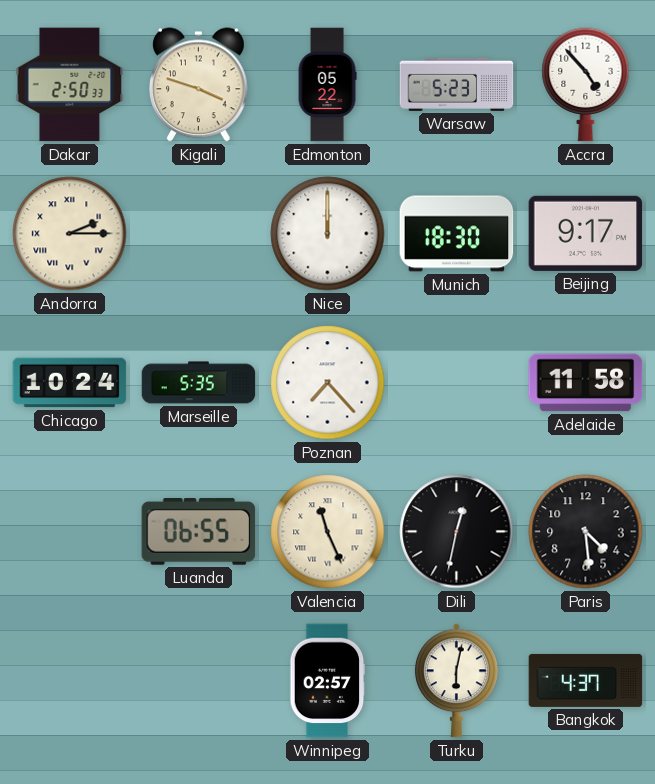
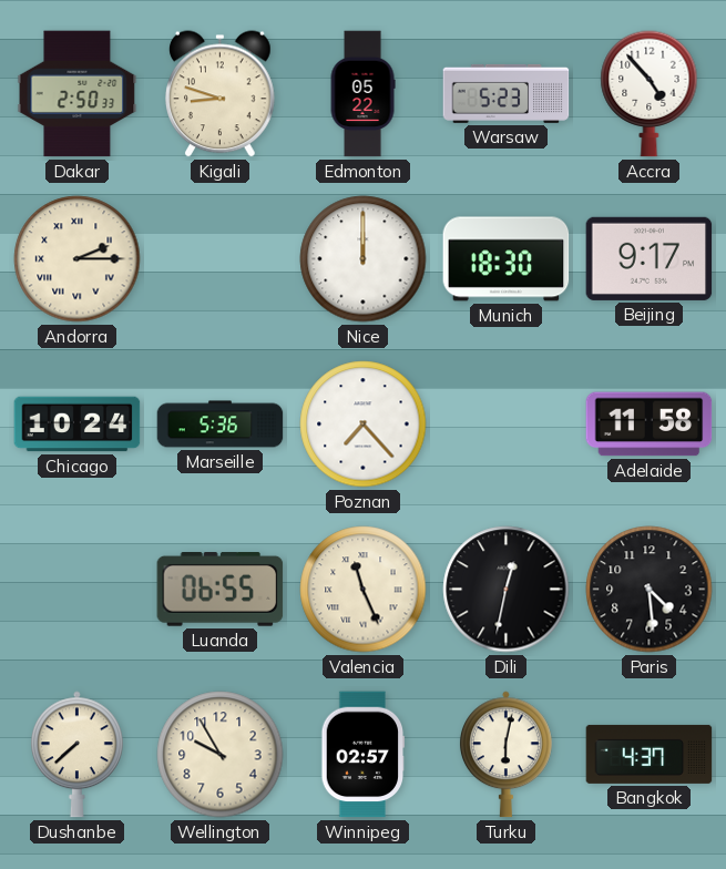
Kigali: 3:48 -> 8:48 (221, 94)
Marseille: 5:35 -> 5:36 (221, 425)
Dushanbe: none -> 7:38 (76, 755)
Wellington: none -> 9:55 (221, 755)
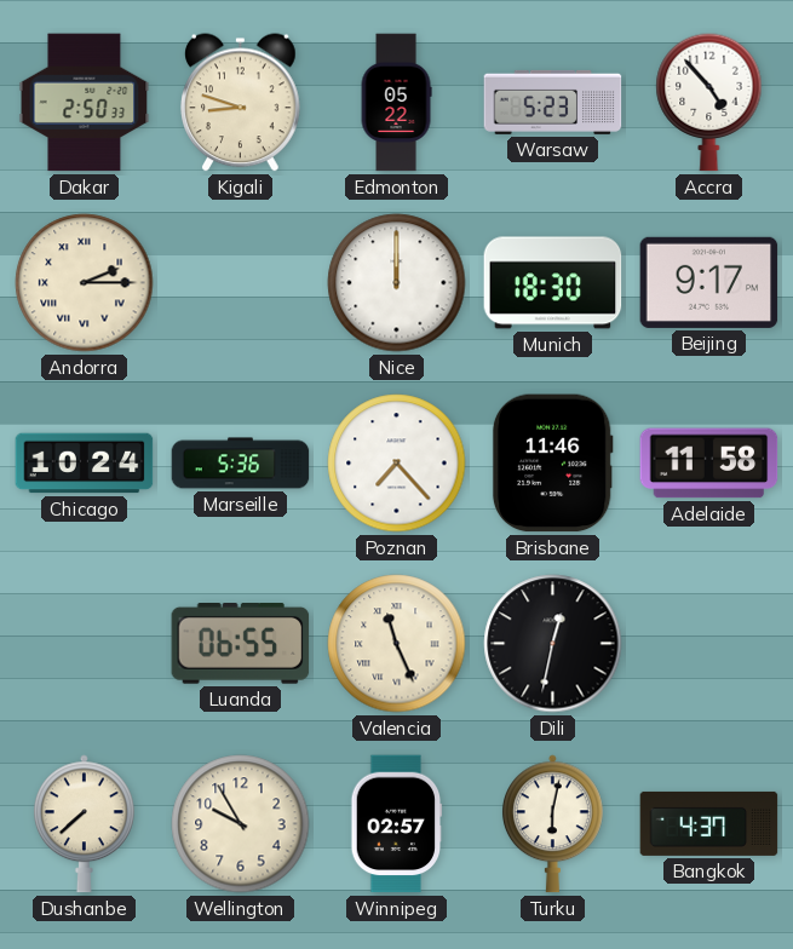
Brisbane: none -> 11:46 (552, 464)
Paris: 4:29 -> none (650, 590)
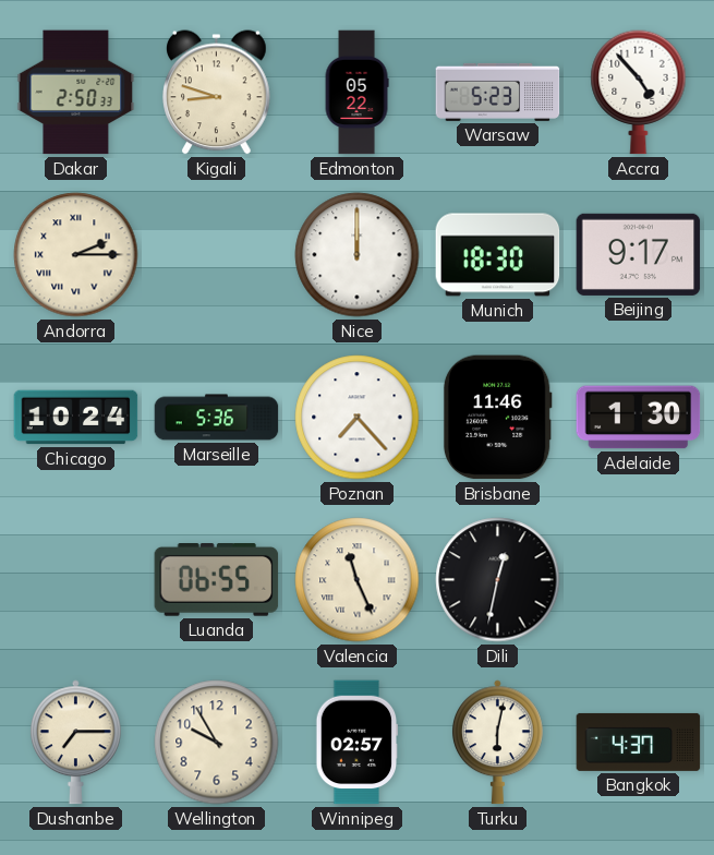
Adelaide: 11:58 -> 1:30 (639, 418)
Dushanbe: 7:38 -> 7:15 (75, 743)
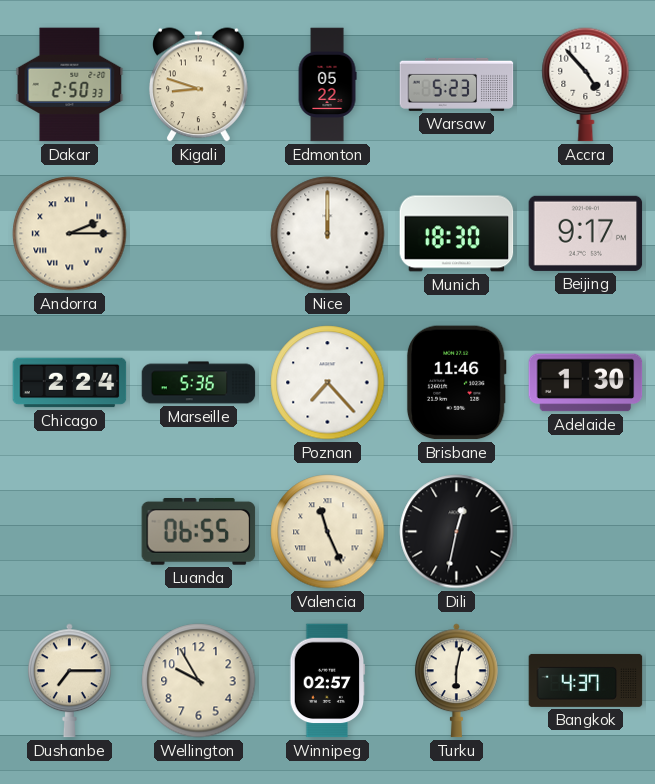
Chicago: 10:24 -> 2:24 (70, 383)
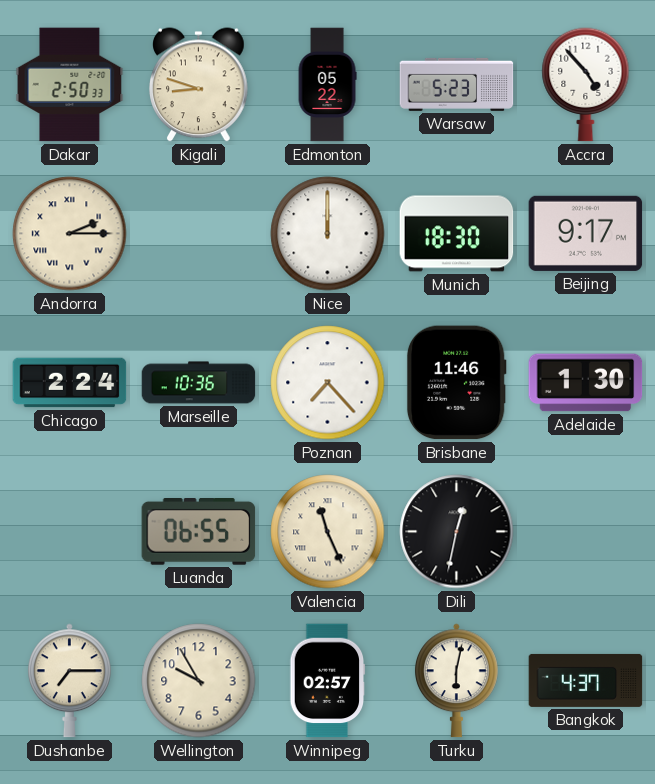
Marseille: 5:36 -> 10:36 (199, 383)
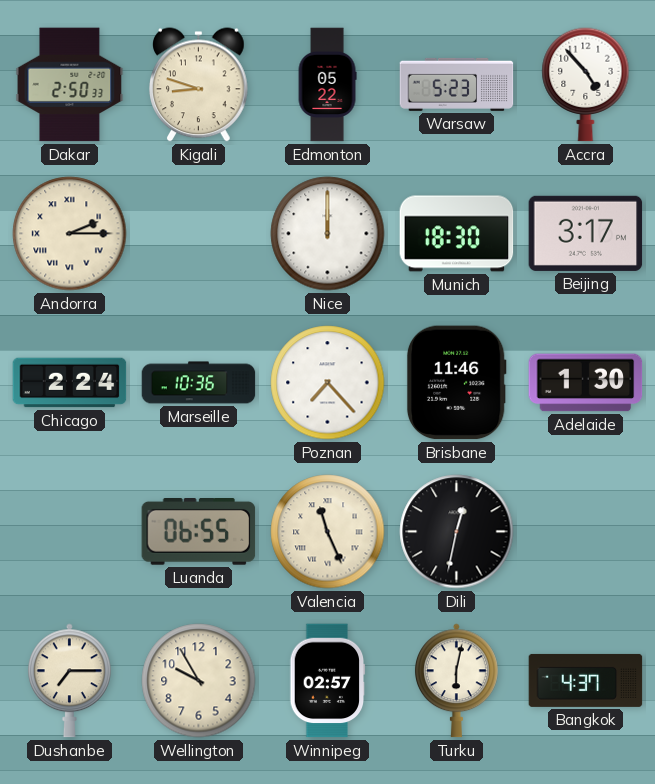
Beijing: 9:17 -> 3:17 (586, 233)
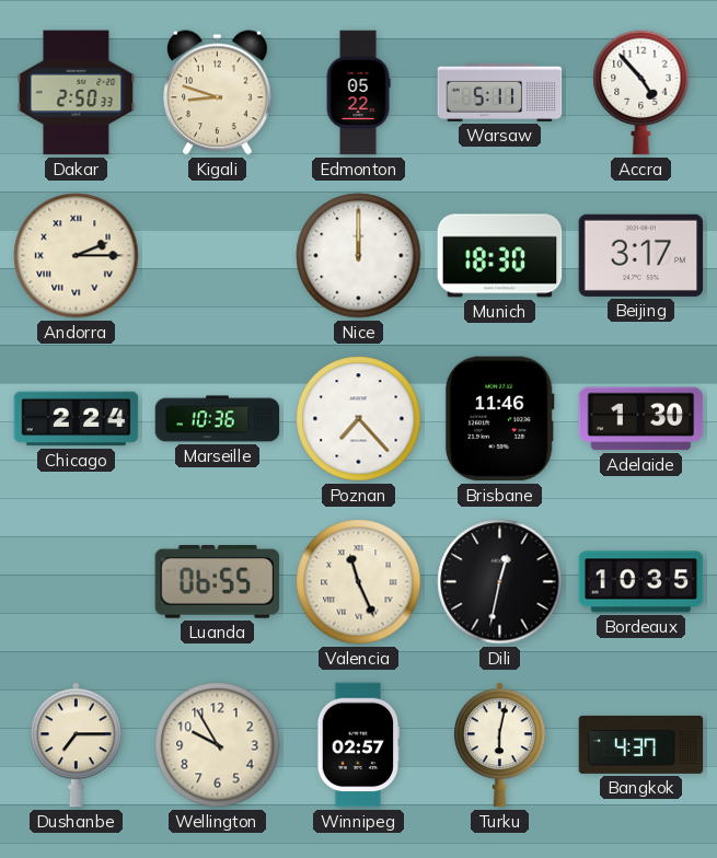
Warsaw: 5:23 -> 5:11 (500, 92)
Bordeaux: none -> 10:35 (641, 582)
